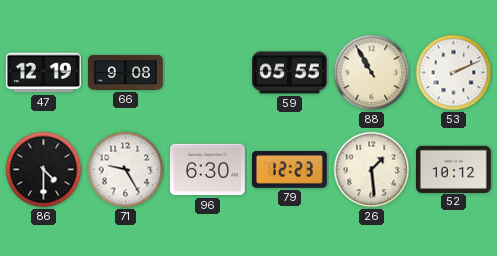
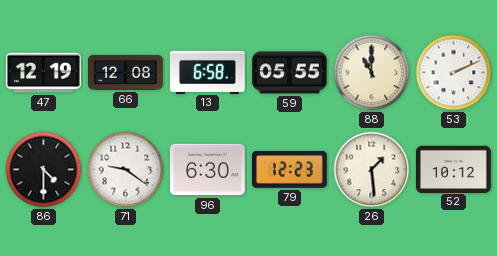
66: 9:08 -> 12:08 (126, 72)
13: none -> 6:58 (208, 72)
88: 10:55 -> 11:00 (372, 73)
71: 9:25 -> 9:21 (126, 170)
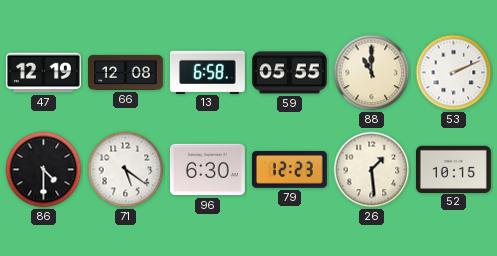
71: 9:21 -> 5:21 (126, 170)
52: 10:12 -> 10:15 (453, 169)
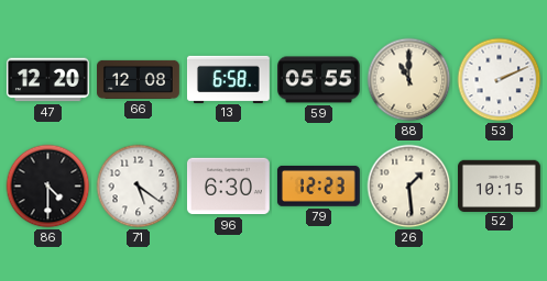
47: 12:19 -> 12:20 (47, 80)
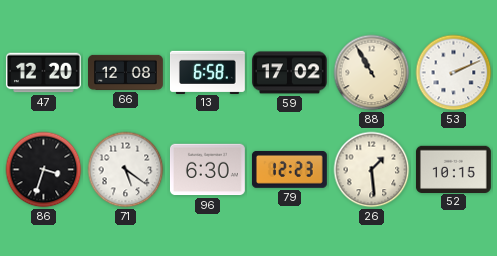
59: 05:55 -> 17:02 (290, 73)
88: 11:00 -> 10:55 (372, 73)
86: 4:30 -> 3:33 (44, 170)
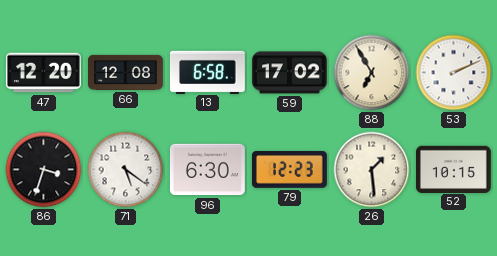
88: 10:55 -> 6:55 (372, 73)
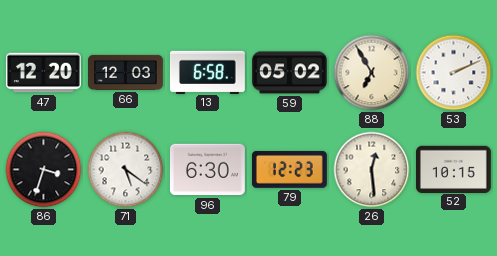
66: 12:08 -> 12:03 (126, 72)
59: 17:02 -> 05:02 (290, 73)
26: 1:29 -> 12:29 (372, 170)
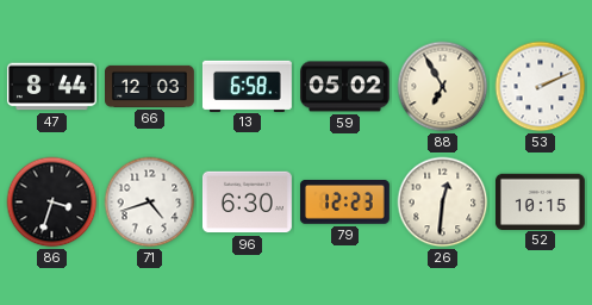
47: 12:20 -> 8:44 (51, 87)
71: 5:21 -> 4:42 (150, 203)
26: 12:29 -> 12:31 (443, 203)
